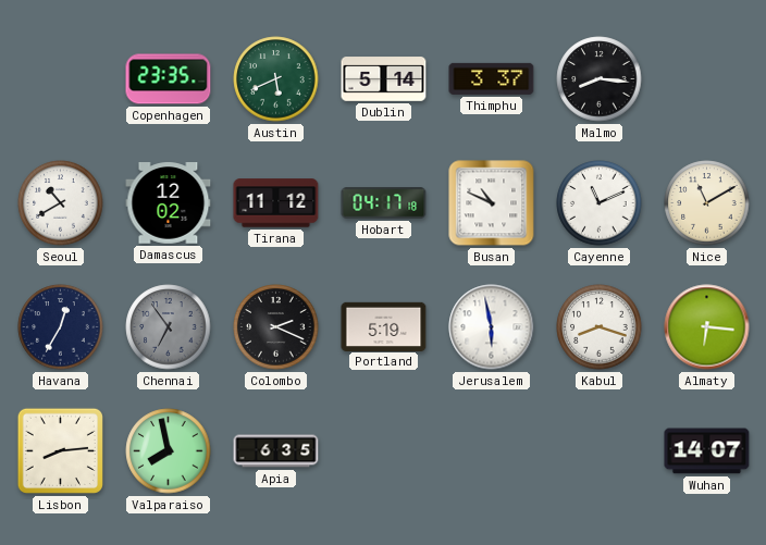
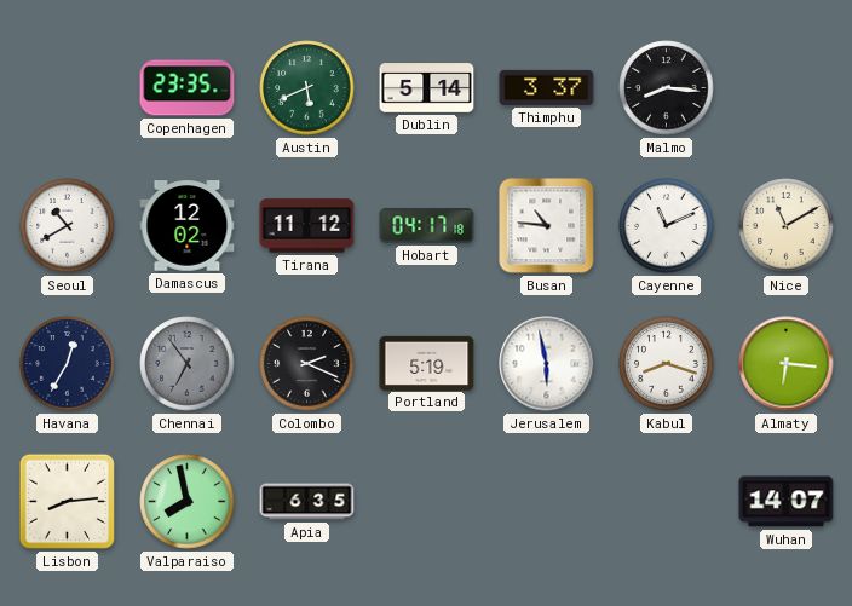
Busan: 10:49 -> 10:46 (547, 226)
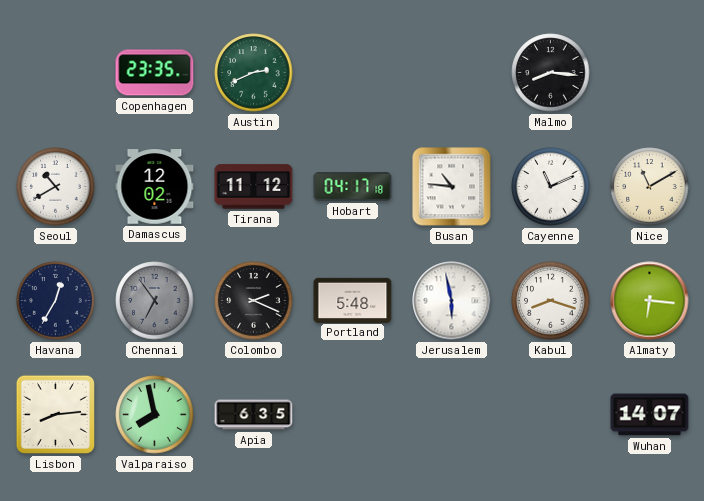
Austin: 5:41 -> 2:41 (254, 73)
Dublin: 5:14 -> none (427, 88)
Thimphu: 3:37 -> none (547, 87)
Portland: 5:19 -> 5:48 (353, 300)
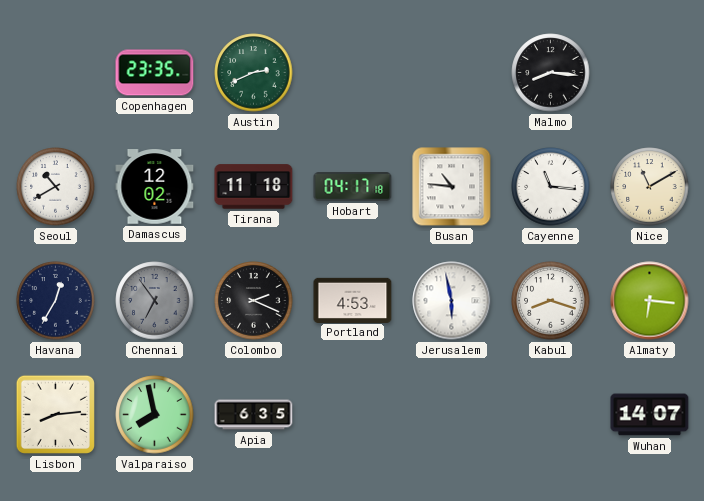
Tirana: 11:12 -> 11:18 (254, 187)
Cayenne: 11:11 -> 11:16 (551, 187)
Portland: 5:48 -> 4:53 (353, 300)
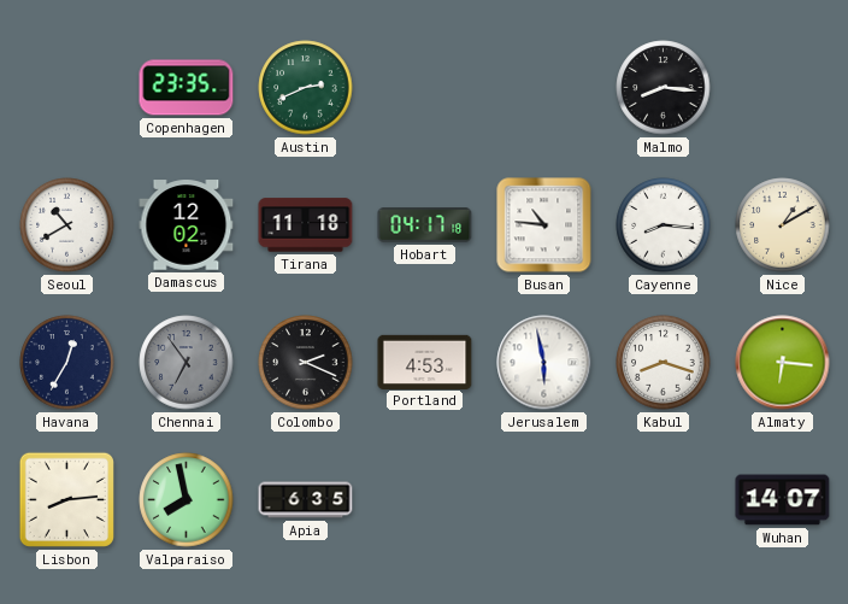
Cayenne: 11:16 -> 8:16 (664, 225)
Nice: 11:10 -> 1:10 (783, 225)
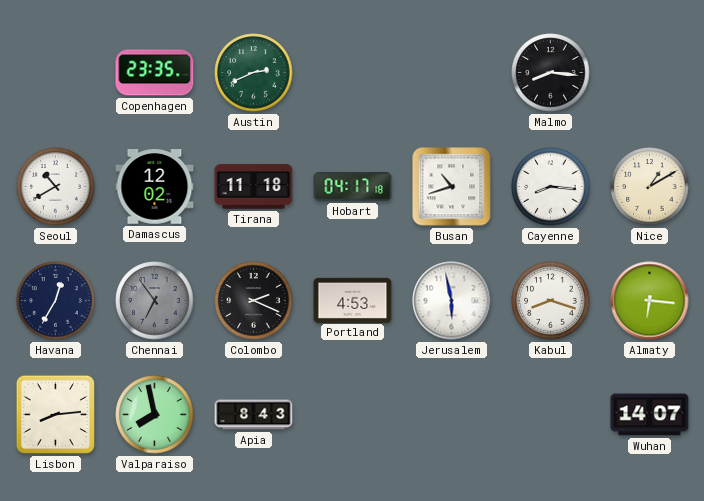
Busan: 10:46 -> 10:42 (452, 187)
Apia: 6:35 -> 8:43 (254, 415)
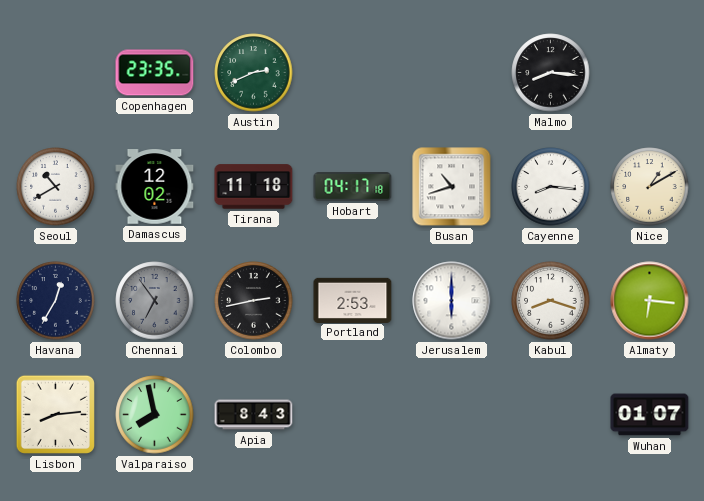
Colombo: 2:19 -> 2:43 (254, 301)
Portland: 4:53 -> 2:53 (353, 300)
Jerusalem: 5:58 -> 6:00 (452, 301)
Wuhan: 14:07 -> 01:07 (650, 415)
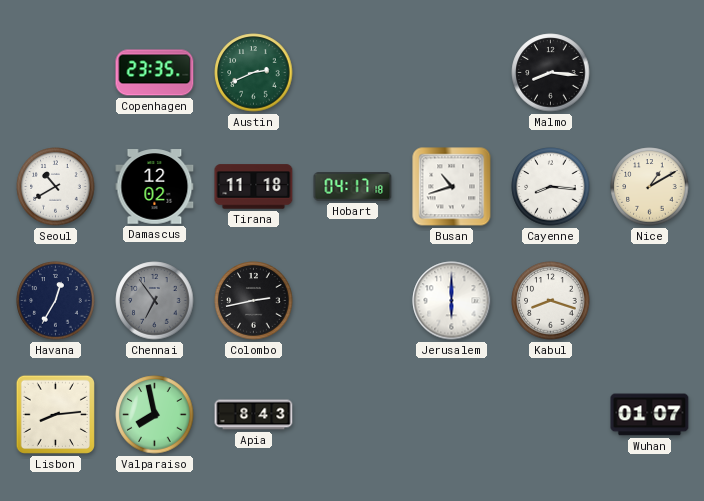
Portland: 2:53 -> none (353, 300)
Almaty: 6:16 -> none (650, 301)
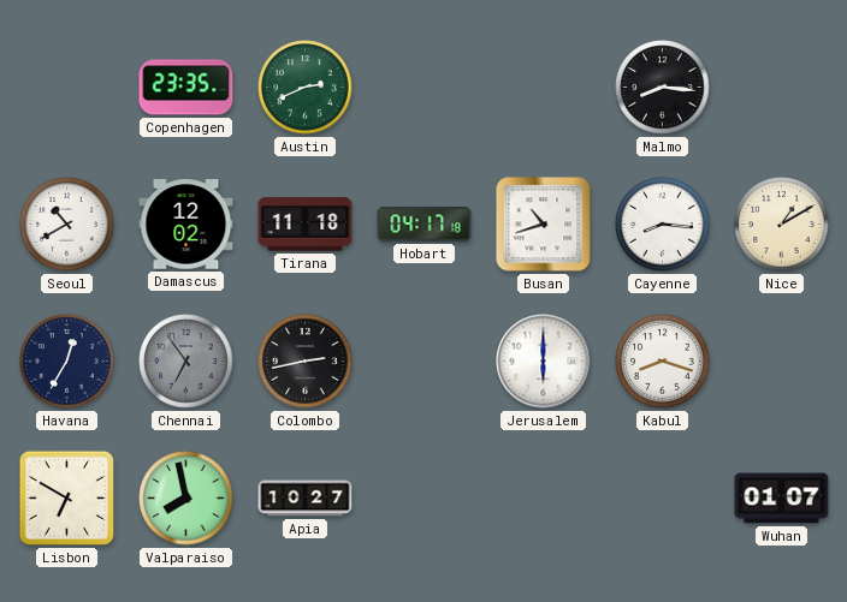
Lisbon: 8:14 -> 6:50 (66, 497)
Apia: 8:43 -> 10:27 (306, 499)
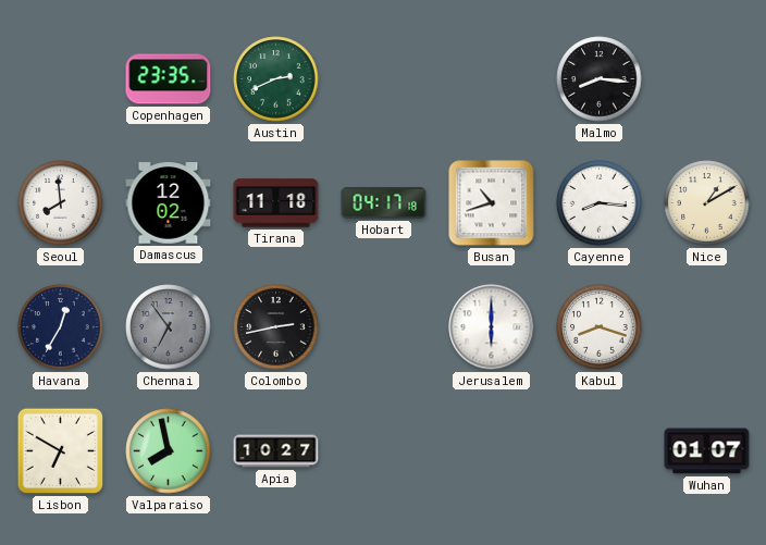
Seoul: 10:40 -> 7:59 (61, 203)
